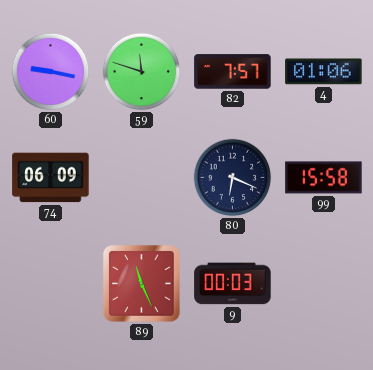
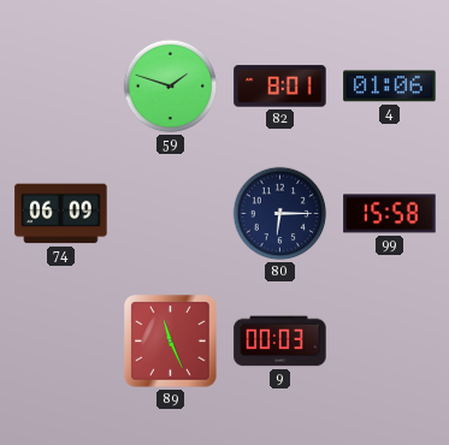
60: 9:17 -> none (51, 72)
59: 11:48 -> 1:48 (171, 87)
82: 7:57 -> 8:01 (280, 87)
80: 6:19 -> 6:15 (280, 214)
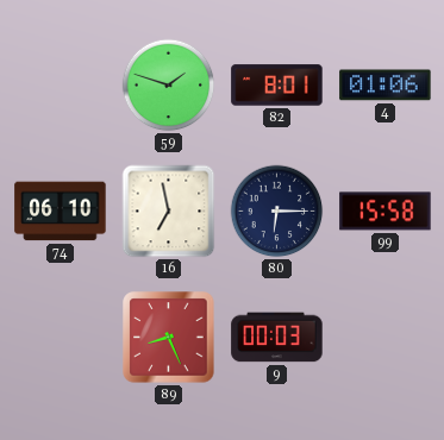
74: 06:09 -> 06:10 (61, 212)
16: none -> 6:58 (169, 212)
89: 11:26 -> 8:26 (169, 338)
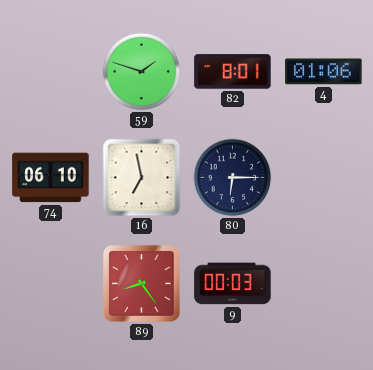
99: 15:58 -> none (386, 212)
89: 8:26 -> 8:24 (142, 284)
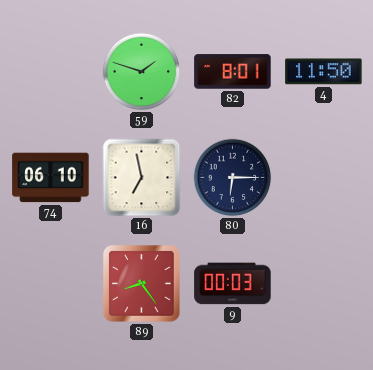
4: 01:06 -> 11:50 (324, 72)
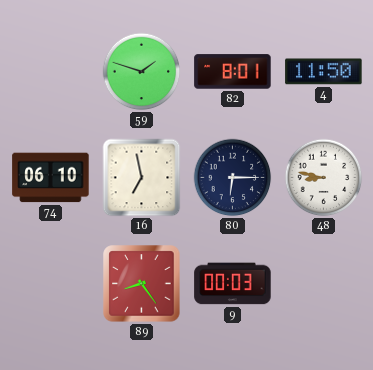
48: none -> 8:47 (324, 178)
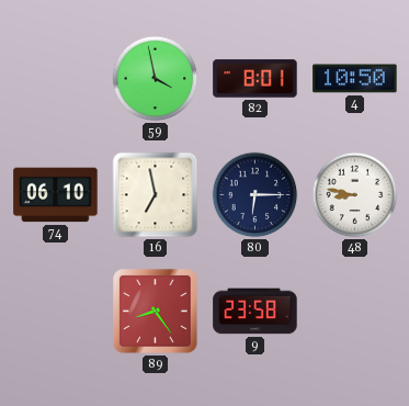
59: 1:48 -> 3:58 (156, 79)
4: 11:50 -> 10:50 (355, 79)
9: 00:03 -> 23:58 (255, 312)
